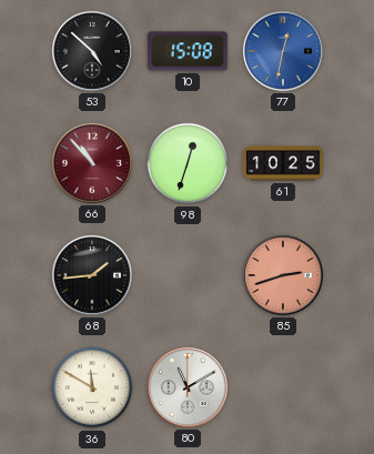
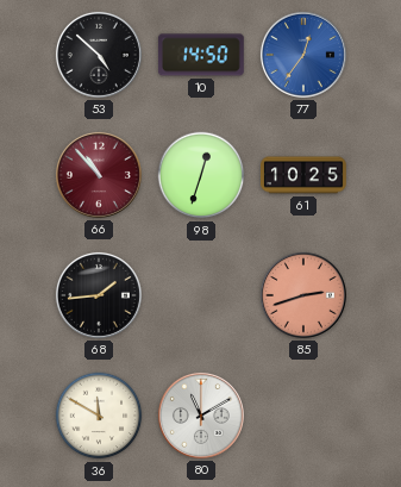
10: 15:08 -> 14:50 (201, 55)
77: 12:32 -> 12:36 (303, 55)
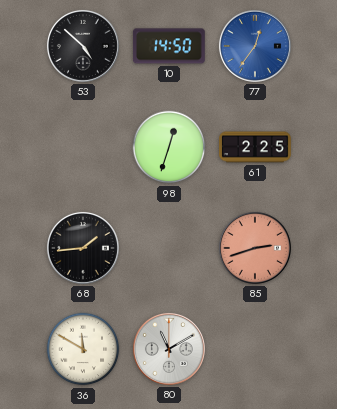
66: 10:53 -> none (99, 175)
61: 10:25 -> 2:25 (256, 147)
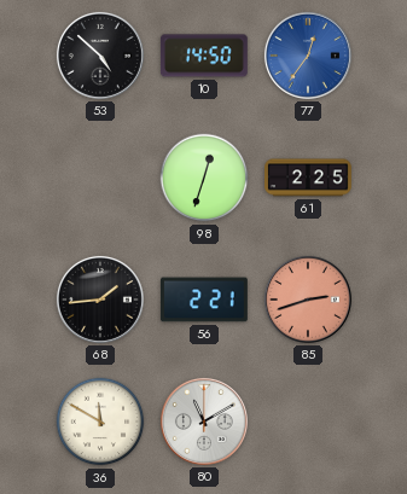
56: none -> 2:21 (204, 300)
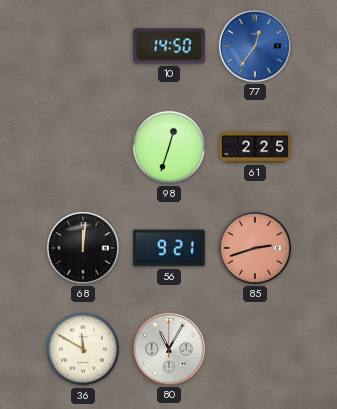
53: 4:52 -> none (100, 56)
68: 1:44 -> 12:01 (83, 248)
56: 2:21 -> 9:21 (169, 248)
80: 11:10 -> 11:05 (169, 349)
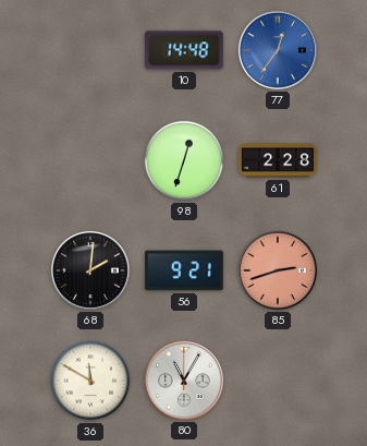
10: 14:50 -> 14:48 (184, 50)
61: 2:25 -> 2:28 (279, 160)
68: 12:01 -> 2:01 (90, 270)
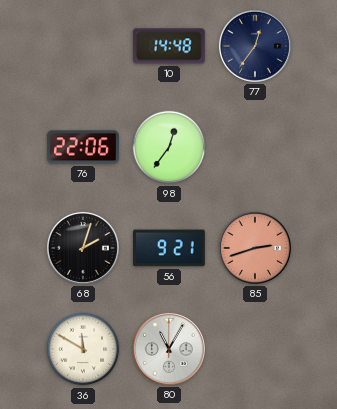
77 dial: blue -> navy (255, 46)
76: none -> 22:06 (83, 147)
98: 12:33 -> 12:36 (169, 147)
61: 2:28 -> none (279, 160)
68: 2:01 -> 2:03 (83, 248)
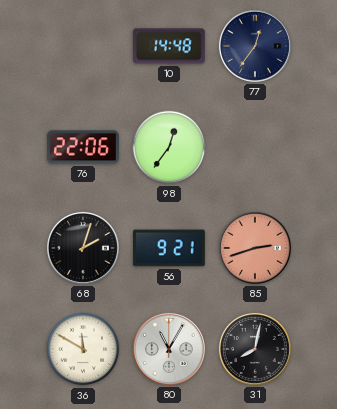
31: none -> 8:02 (255, 349)
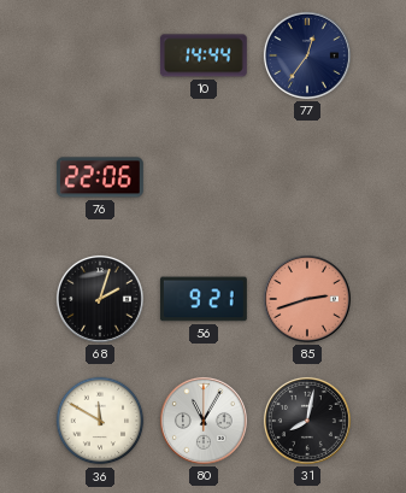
10: 14:48 -> 14:44 (204, 55)
98: 12:36 -> none (169, 147)
